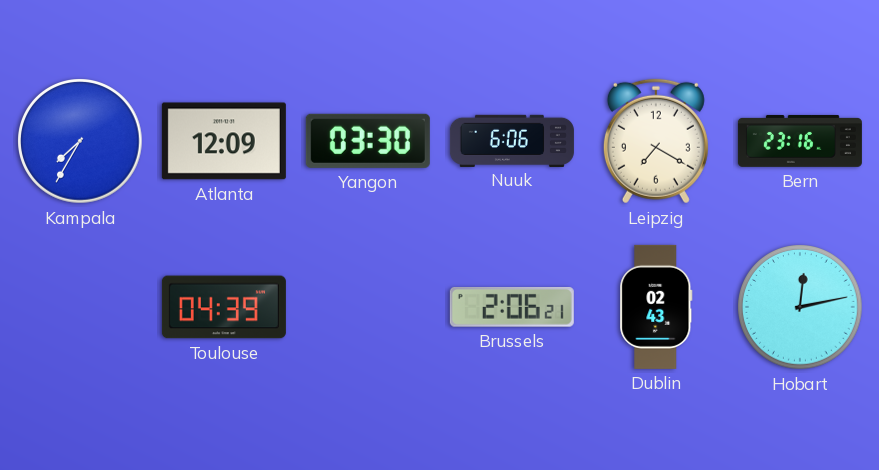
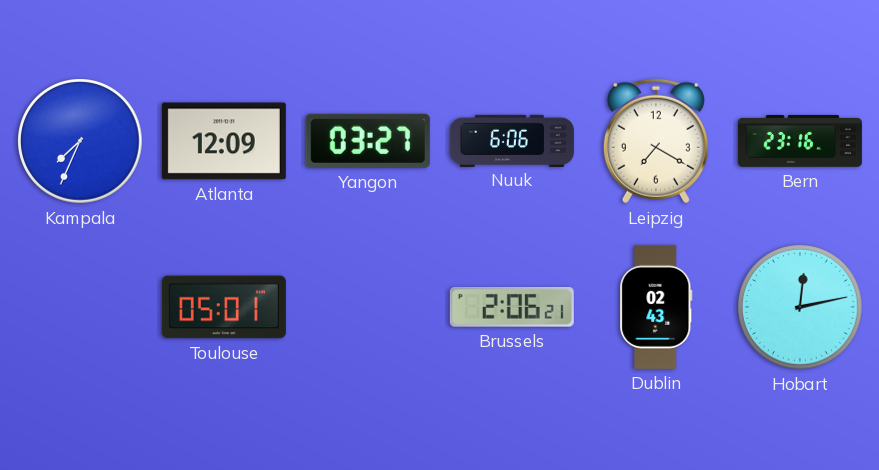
Kampala: 7:35 -> 7:34 (80, 141)
Yangon: 03:30 -> 03:27 (368, 141)
Toulouse: 04:39 -> 05:01 (224, 307)
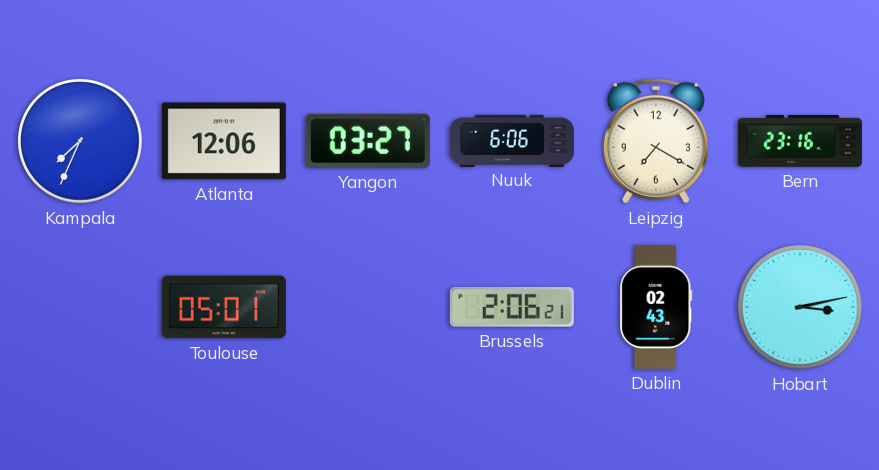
Atlanta: 12:09 -> 12:06 (224, 141)
Hobart: 12:13 -> 3:13 (800, 307)
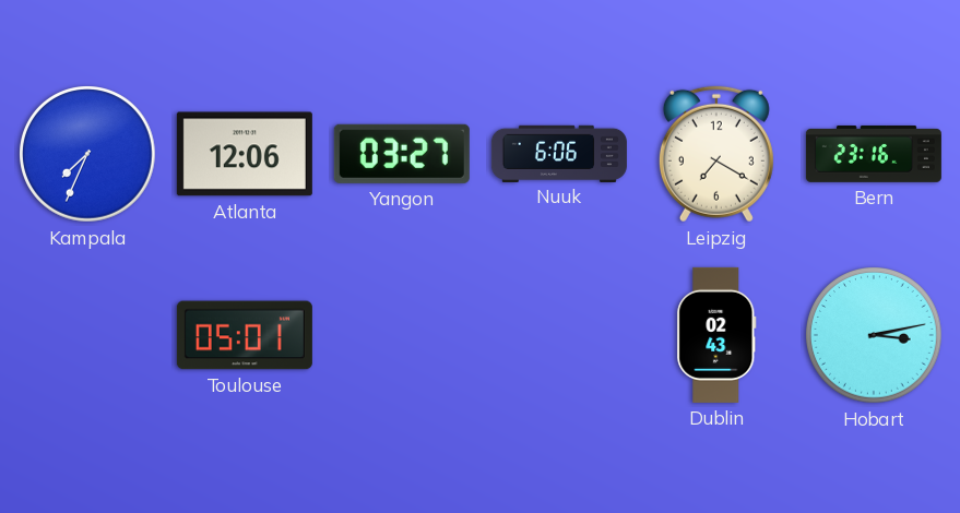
Brussels: 2:06 -> none (512, 307)
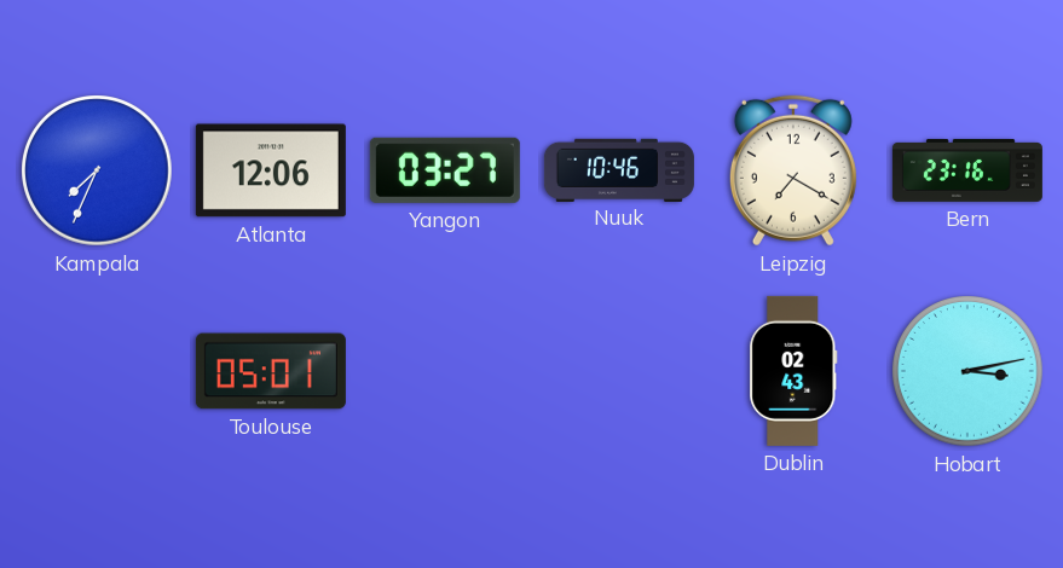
Nuuk: 6:06 -> 10:46 (619, 169)
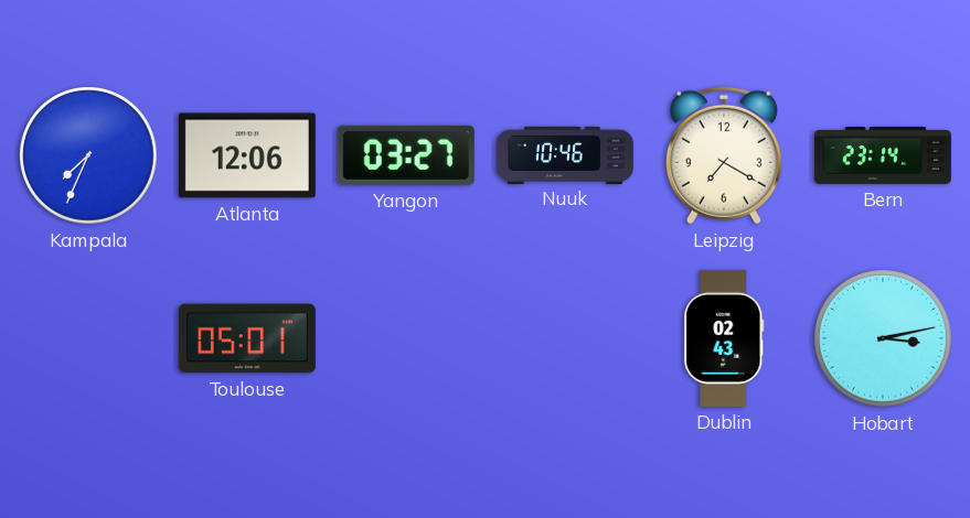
Bern: 23:16 -> 23:14 (883, 155)
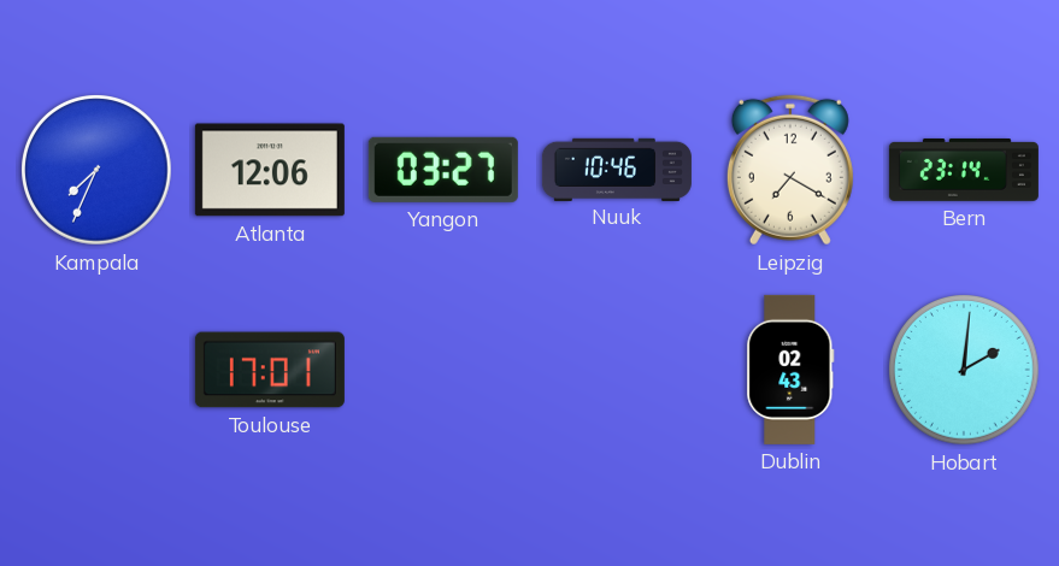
Toulouse: 05:01 -> 17:01 (270, 370)
Hobart: 3:13 -> 2:01 (964, 370)
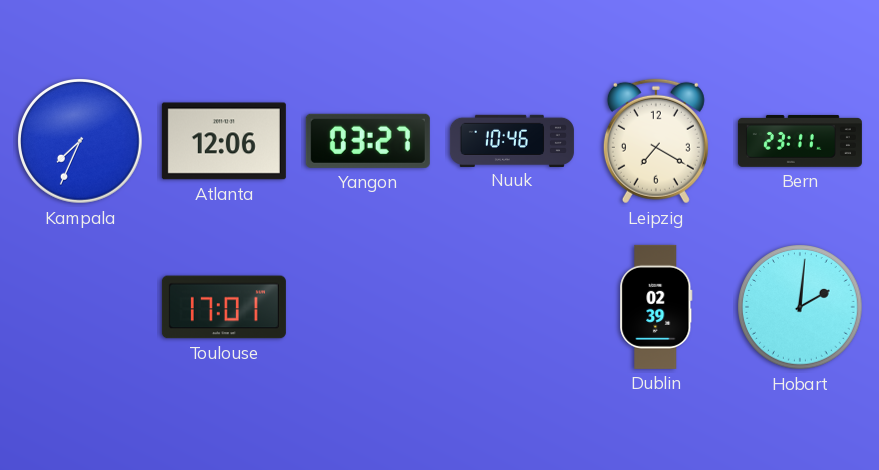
Bern: 23:14 -> 23:11 (800, 141)
Dublin: 02:43 -> 02:39 (656, 307)
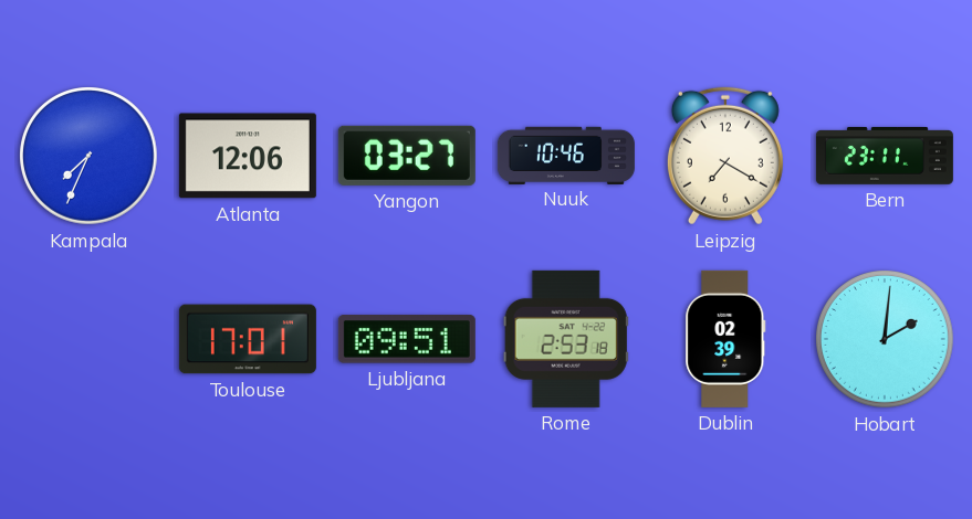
Ljubljana: none -> 09:51 (407, 339)
Rome: none -> 2:53 (566, 339)
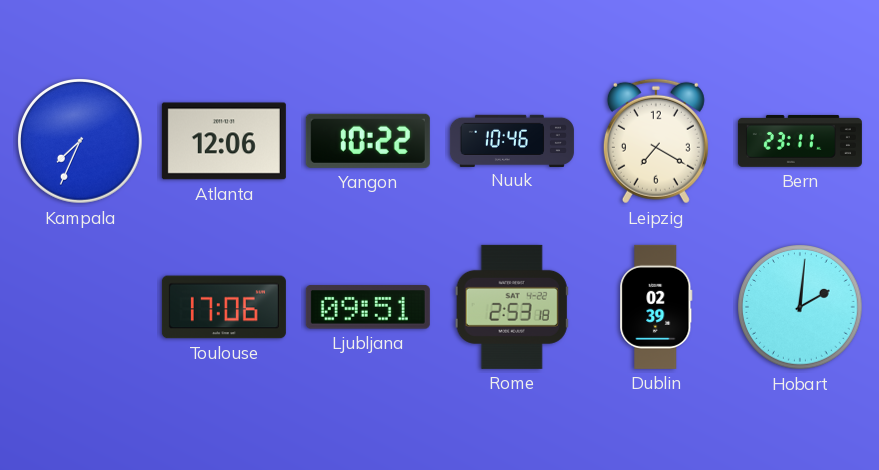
Yangon: 03:27 -> 10:22 (368, 141)
Toulouse: 17:01 -> 17:06 (224, 307)
